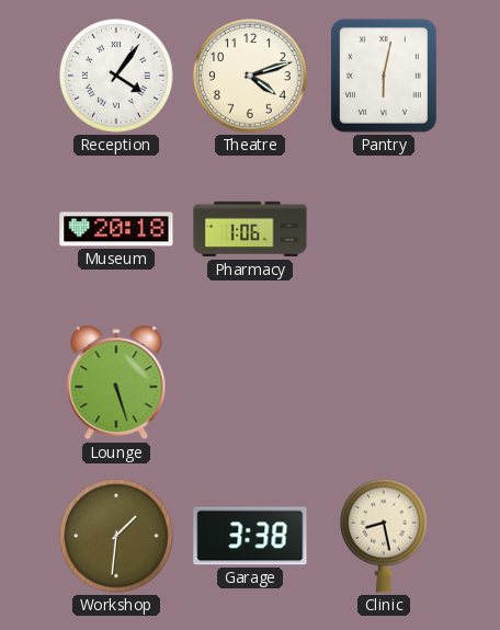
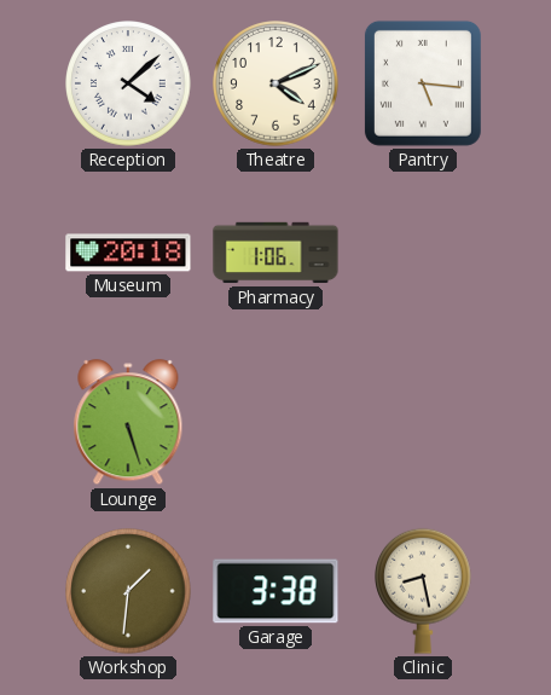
Reception: 4:06 -> 4:08 (128, 83)
Theatre: 4:12 -> 4:11 (275, 83)
Pantry: 6:02 -> 5:16 (423, 83)
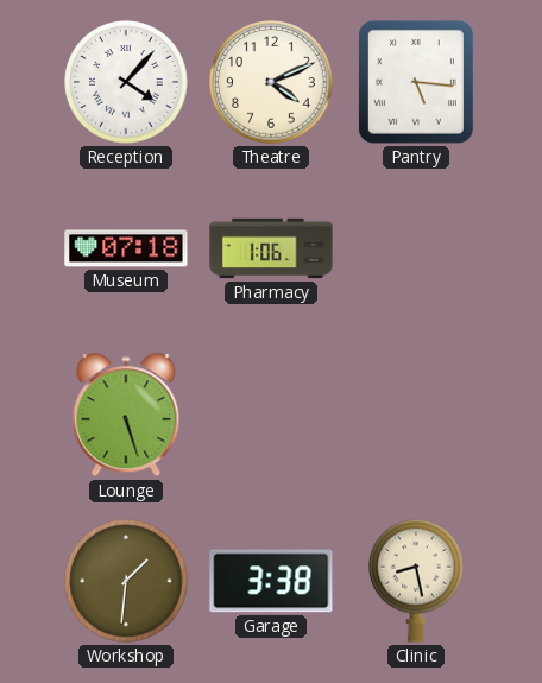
Reception: 4:08 -> 4:07 (126, 82)
Museum: 20:18 -> 07:18 (126, 248)
